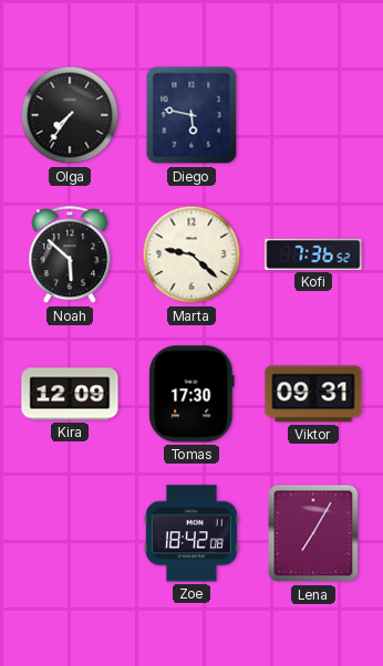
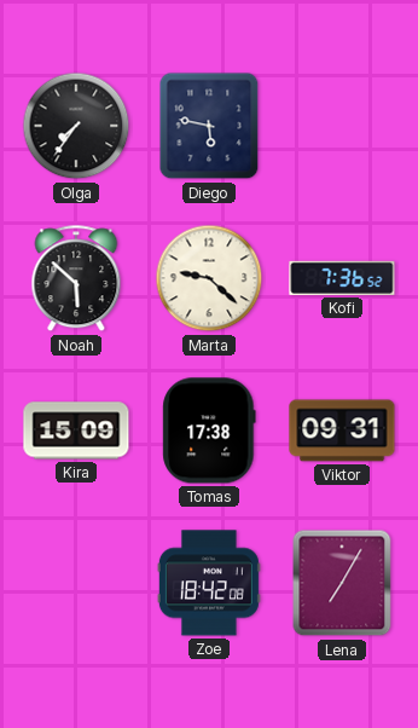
Kira: 12:09 -> 15:09 (76, 431)
Tomas: 17:30 -> 17:38 (209, 431)
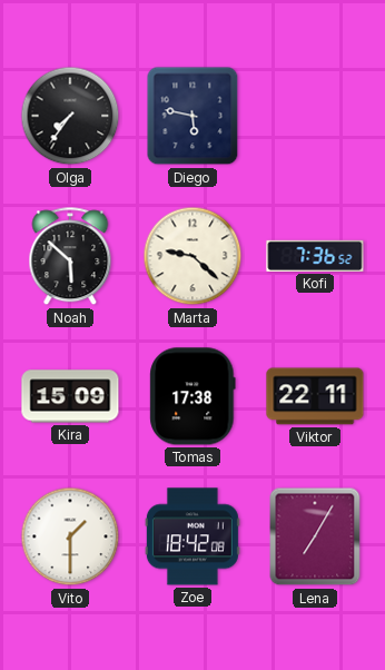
Viktor: 09:31 -> 22:11 (315, 396)
Vito: none -> 1:30 (70, 536)
